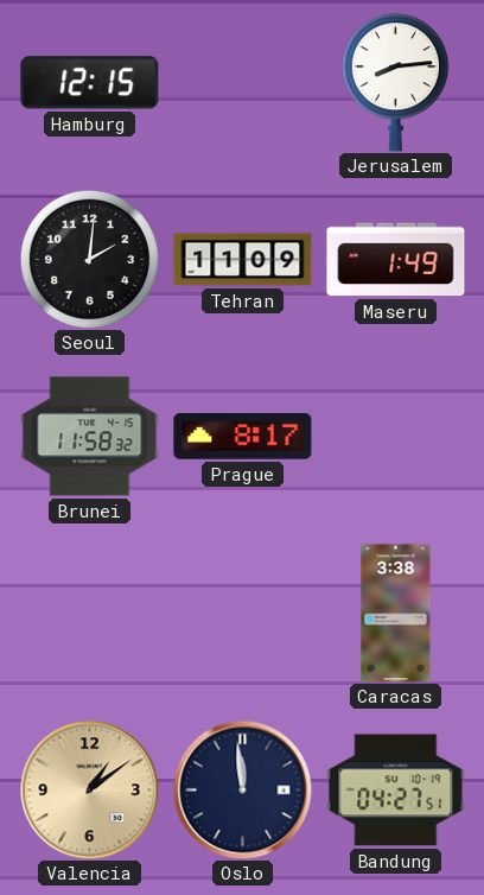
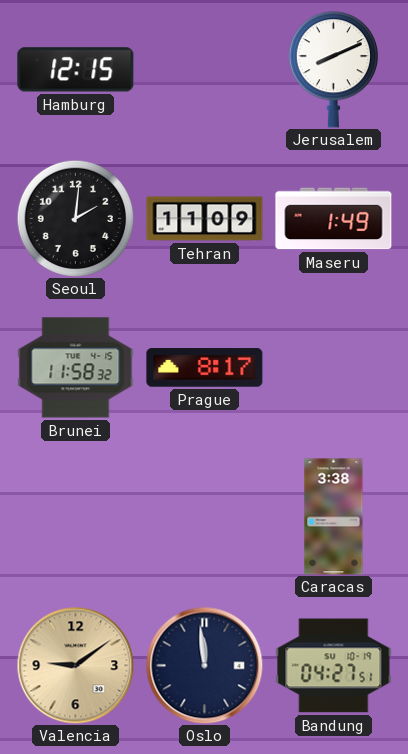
Jerusalem: 8:14 -> 8:11 (333, 70)
Valencia: 1:09 -> 9:09 (75, 665)
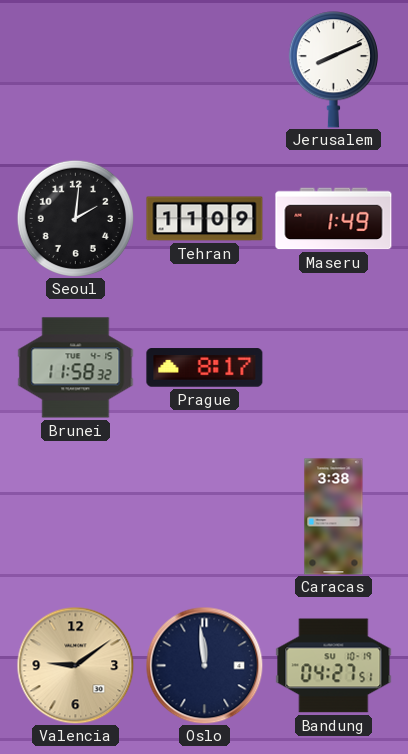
Hamburg: 12:15 -> none (76, 70)
